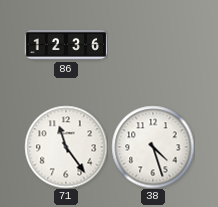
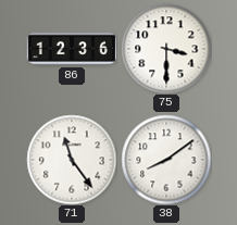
75: none -> 3:30 (166, 49)
38: 4:27 -> 8:09 (166, 160)
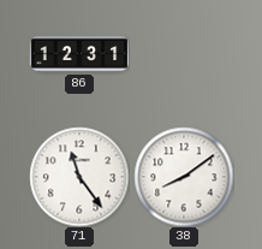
86: 12:36 -> 12:31 (79, 54)
75: 3:30 -> none (166, 49)
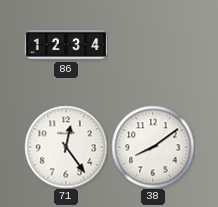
86: 12:31 -> 12:34 (66, 45)
71: 11:24 -> 12:24 (66, 147)
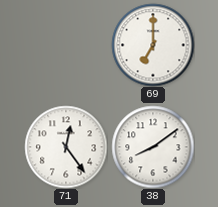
86: 12:34 -> none (66, 45)
69: none -> 7:00 (153, 45)
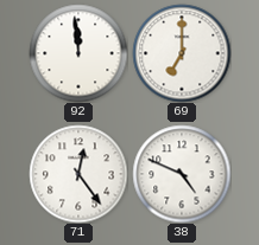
92: none -> 11:59 (78, 53)
38: 8:09 -> 4:49 (182, 174)
